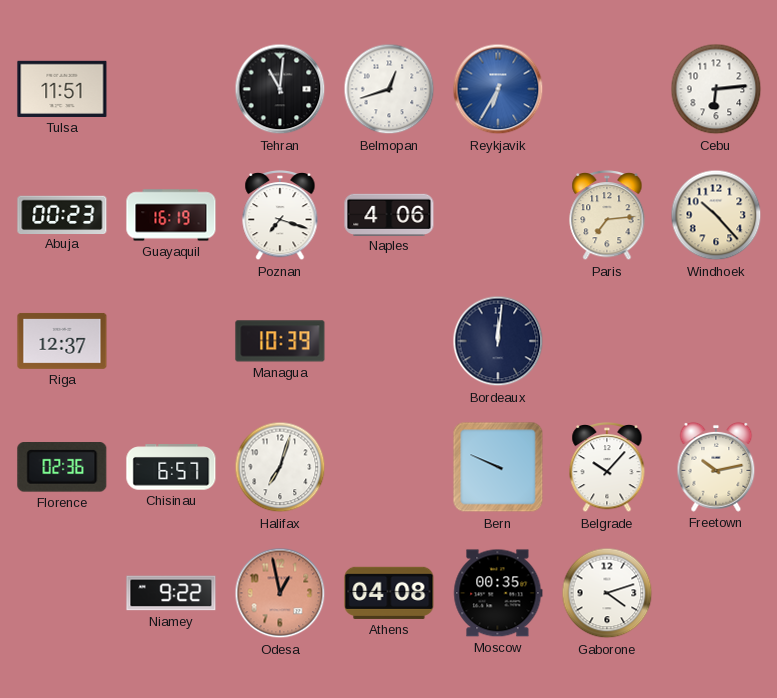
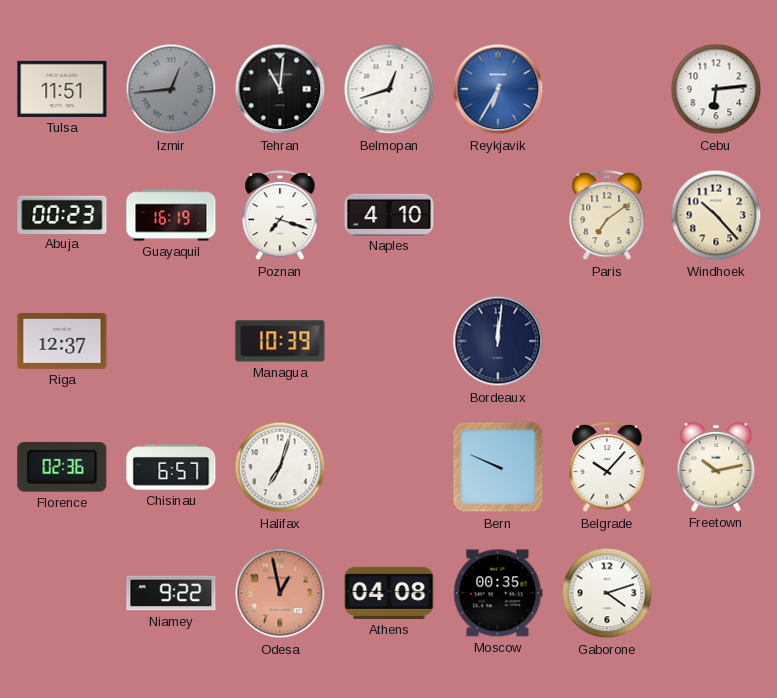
Izmir: none -> 12:44 (171, 89)
Naples: 4:06 -> 4:10 (389, 214)
Paris: 7:14 -> 7:09 (607, 216)
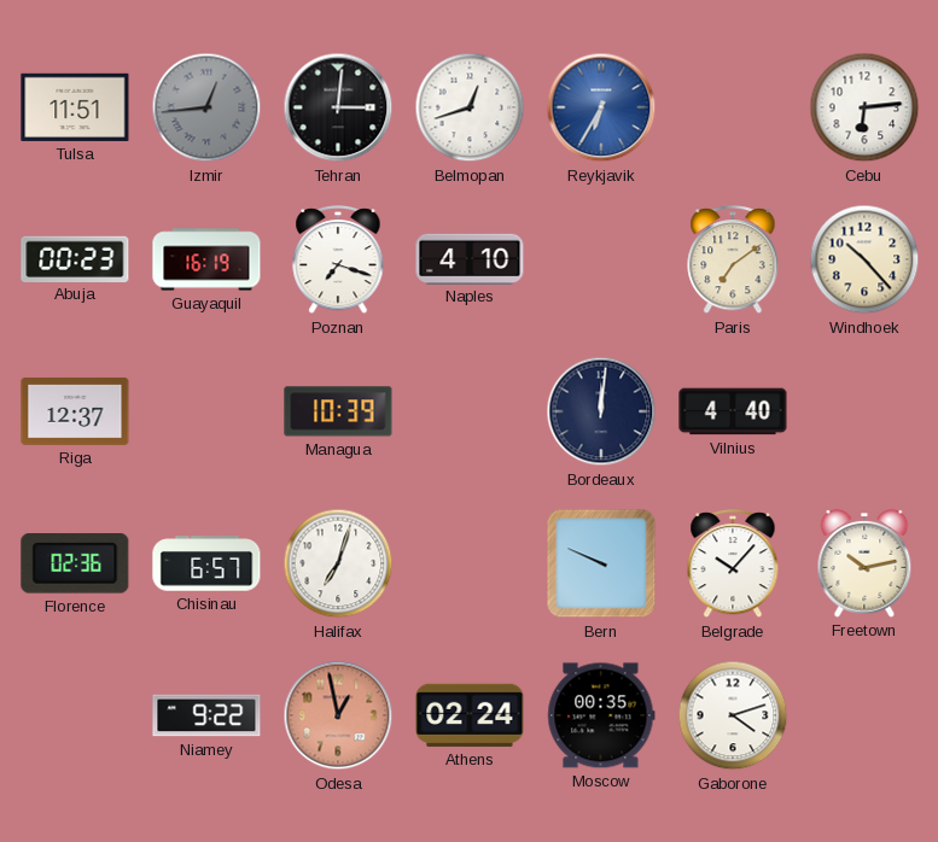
Tehran: 11:01 -> 3:01 (338, 107)
Vilnius: none -> 4:40 (733, 411)
Athens: 04:08 -> 02:24 (470, 715)
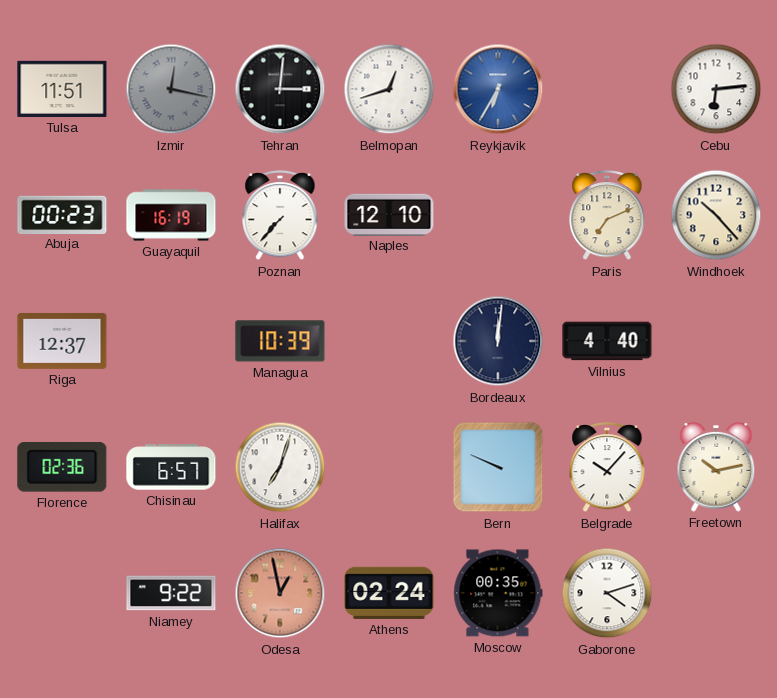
Izmir: 12:44 -> 12:17 (171, 89)
Poznan: 7:18 -> 7:37 (280, 216)
Naples: 4:10 -> 12:10 (389, 214)
Paris: 7:09 -> 7:11 (607, 216)
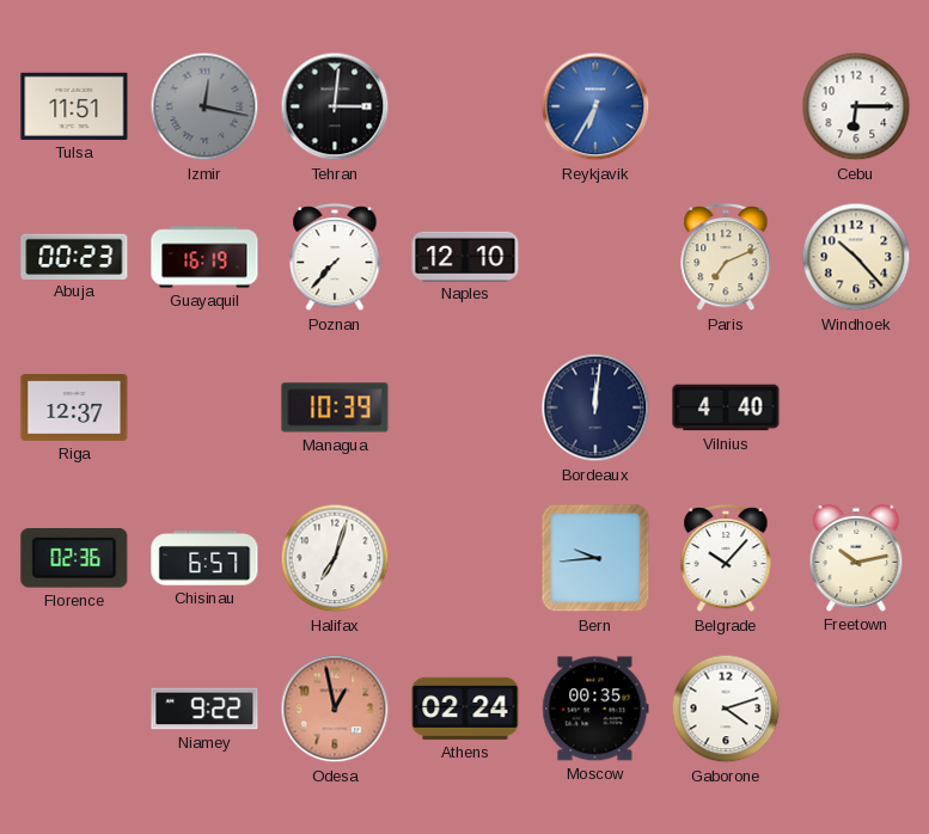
Belmopan: 12:42 -> none (389, 89)
Cebu: 6:14 -> 6:15 (856, 106)
Bern: 9:49 -> 9:44 (595, 558)
